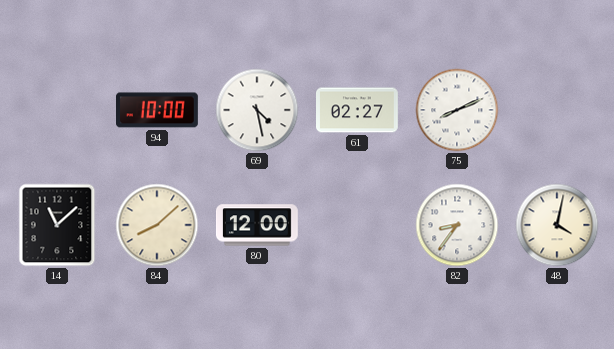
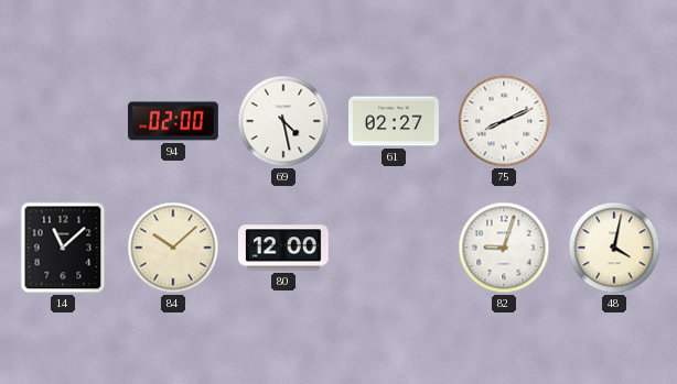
94: 10:00 -> 02:00 (174, 121)
84: 8:08 -> 10:08 (173, 248)
82: 8:36 -> 9:03 (504, 248)
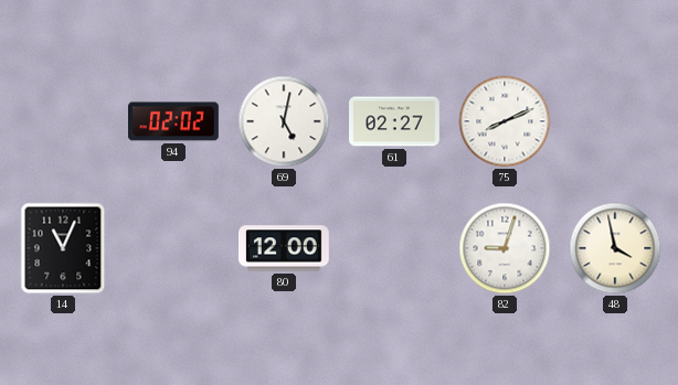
94: 02:00 -> 02:02 (174, 121)
69: 4:28 -> 5:02 (284, 121)
14: 11:08 -> 11:04 (63, 248)
84: 10:08 -> none (173, 248)
48: 4:02 -> 3:58 (615, 248)
